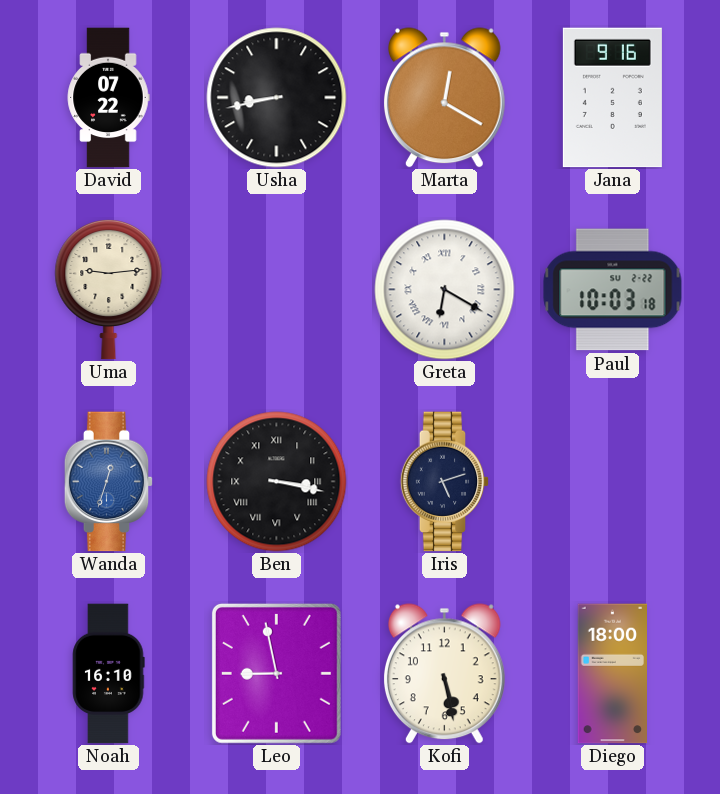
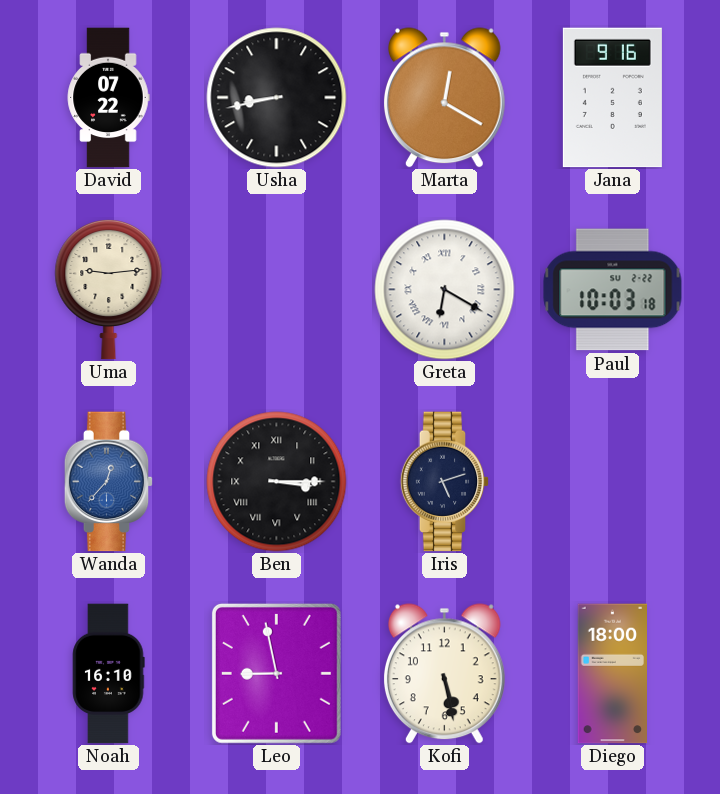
Wanda: 12:33 -> 12:37 (109, 482)
Ben: 3:17 -> 3:15 (277, 482)
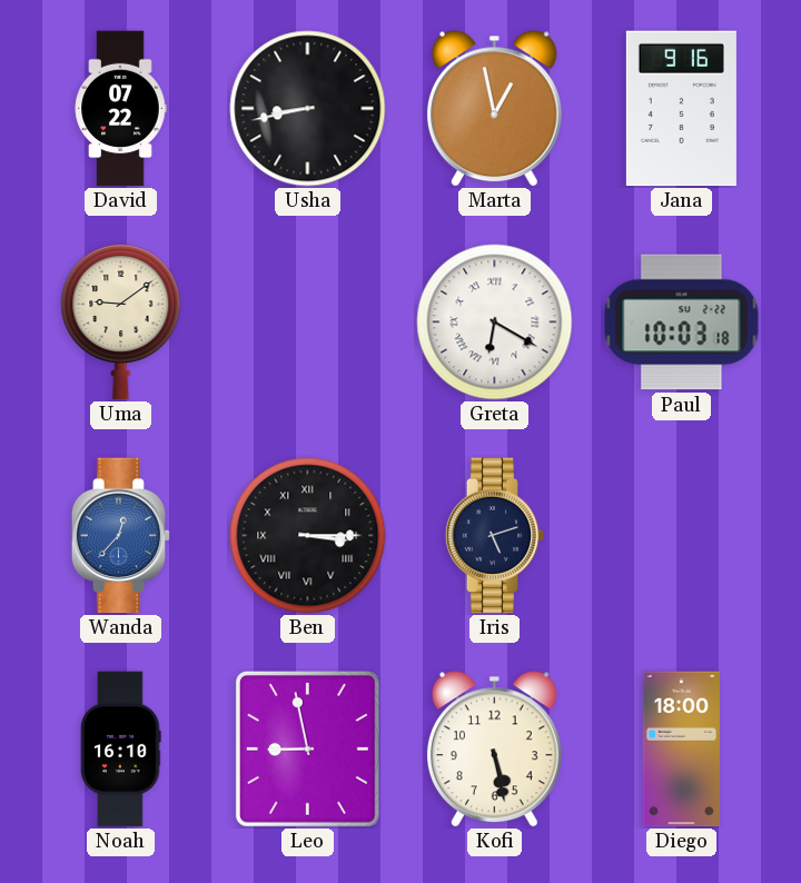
Marta: 12:20 -> 12:58 (494, 109)
Uma: 9:14 -> 9:09 (121, 321)
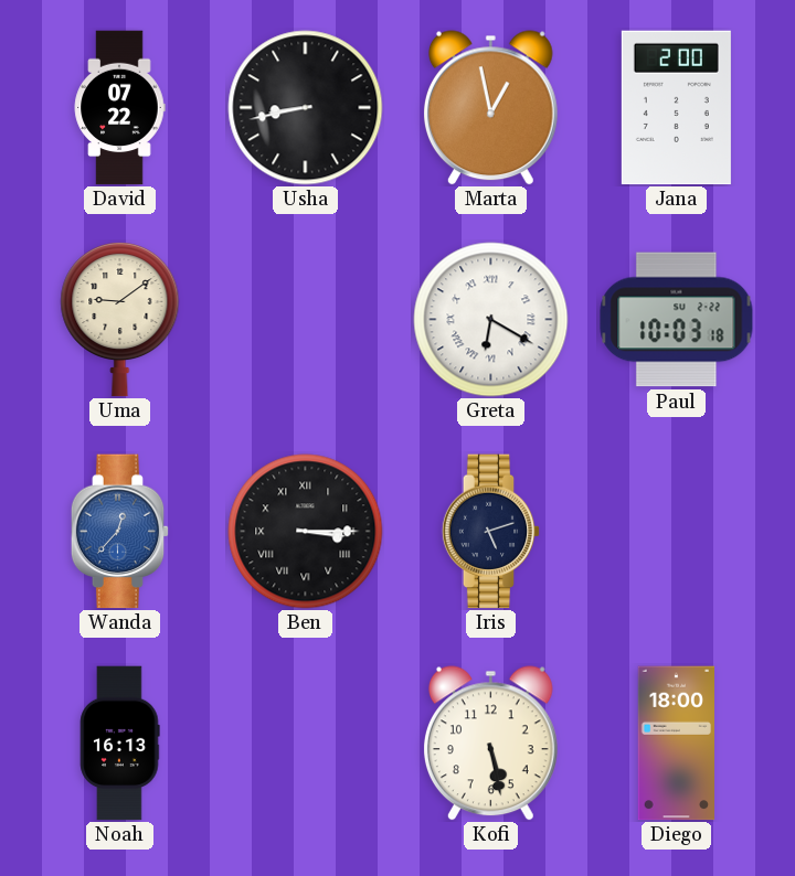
Jana: 9:16 -> 2:00 (676, 108)
Noah: 16:10 -> 16:13 (120, 744)
Leo: 8:58 -> none (307, 748)
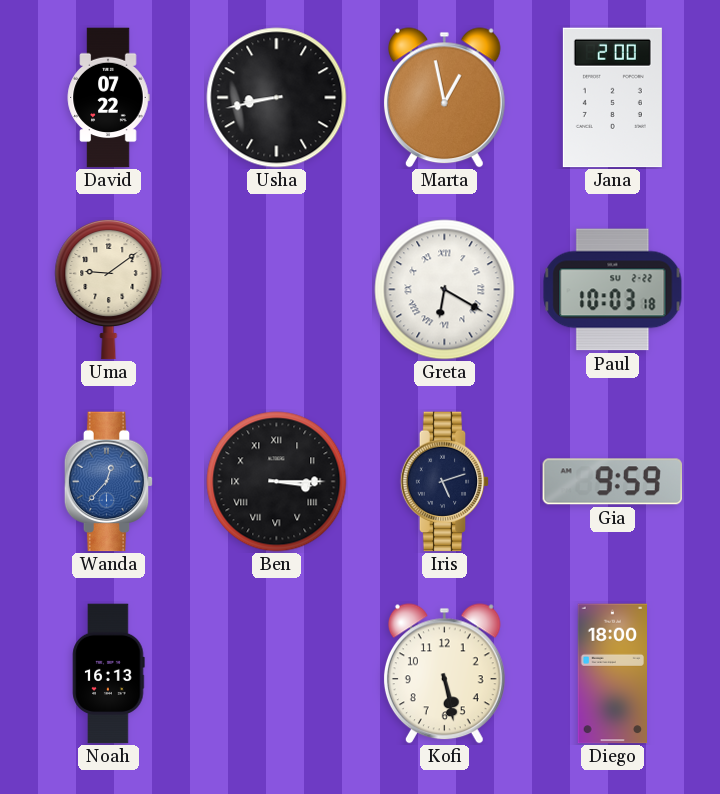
Gia: none -> 9:59 (613, 482)
